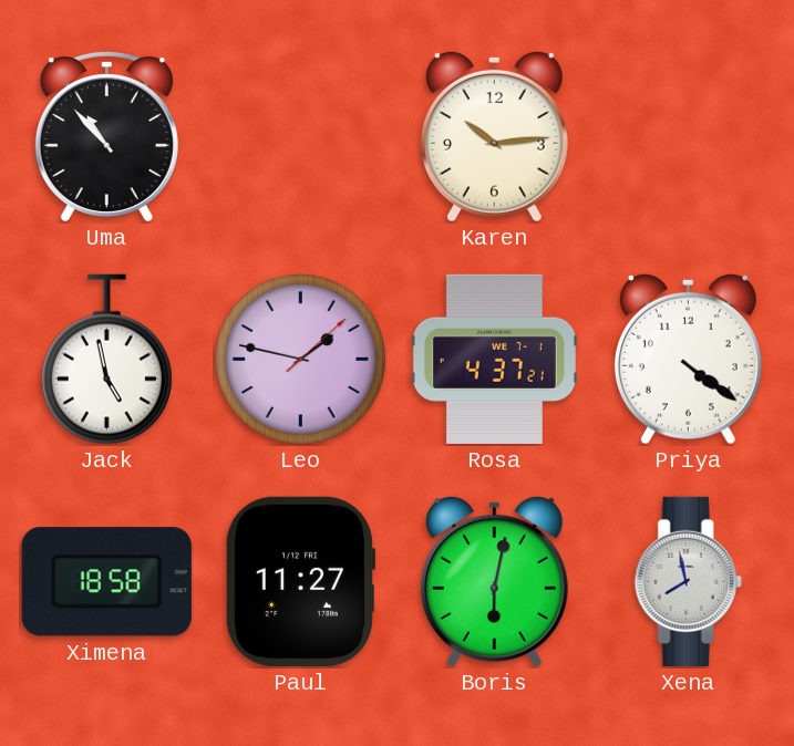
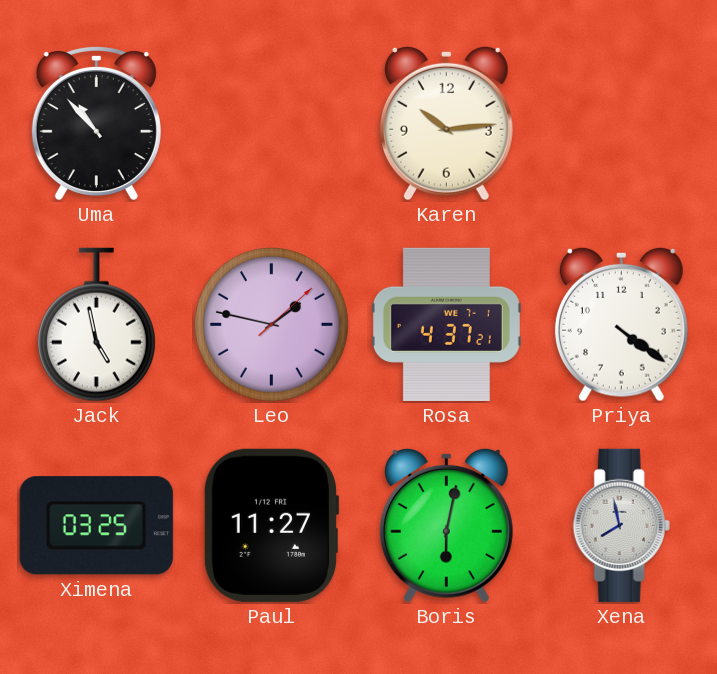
Ximena: 18:58 -> 03:25 (96, 526)
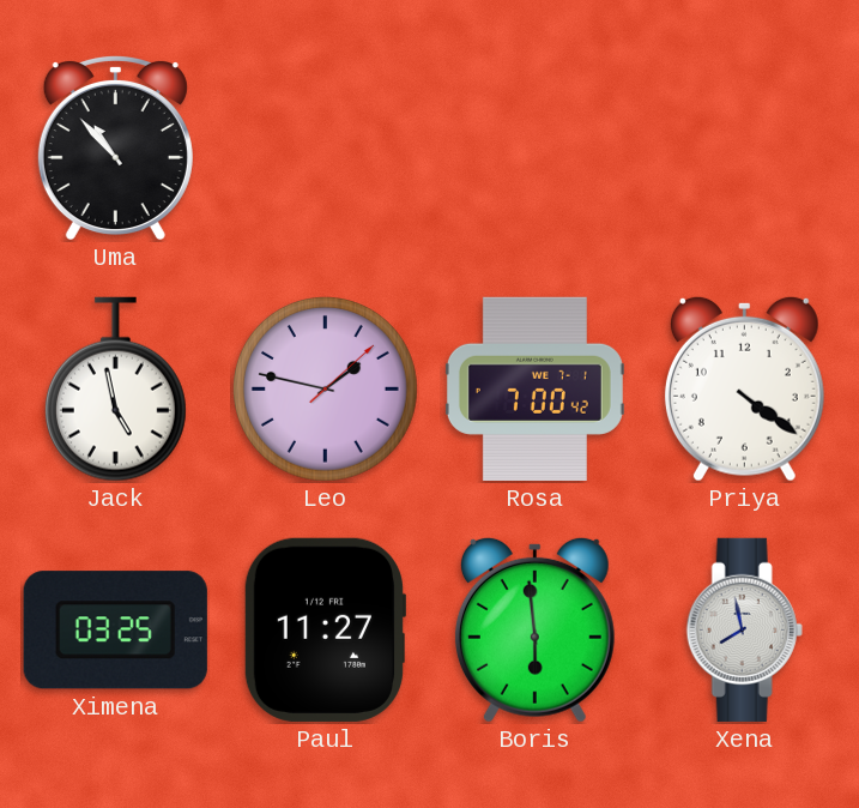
Karen: 10:14 -> none (446, 123)
Rosa: 4:37 -> 7:00 (534, 388)
Boris: 6:02 -> 5:59 (534, 629)
